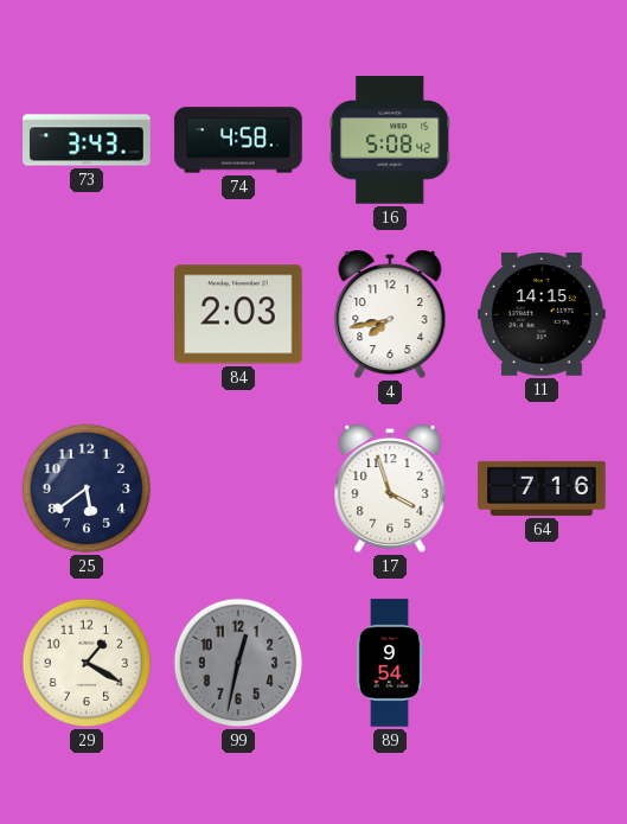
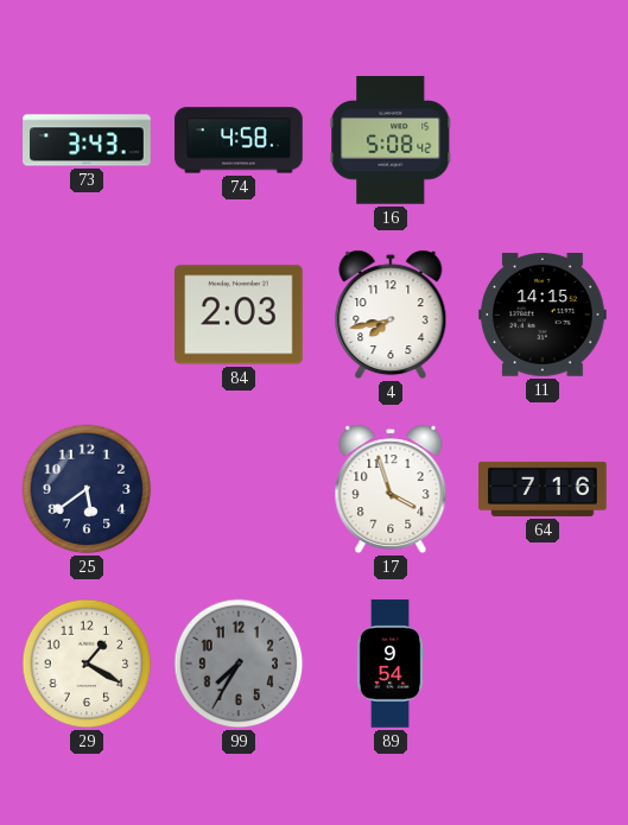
99: 12:32 -> 7:35 (239, 664)
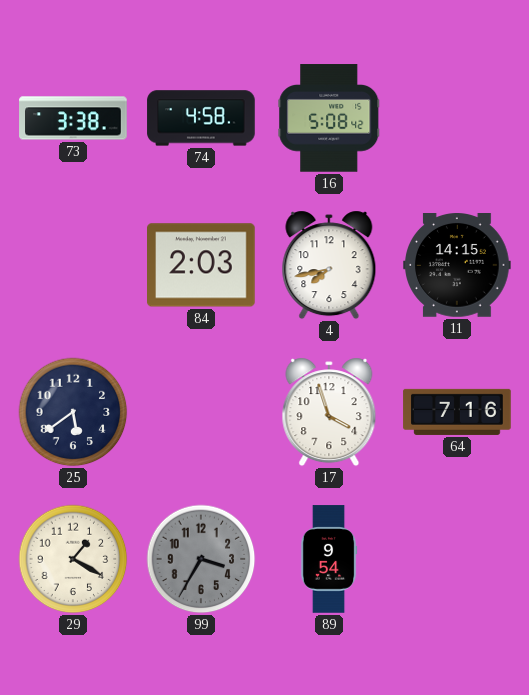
73: 3:43 -> 3:38 (73, 118)
99: 7:35 -> 3:35 (201, 559)
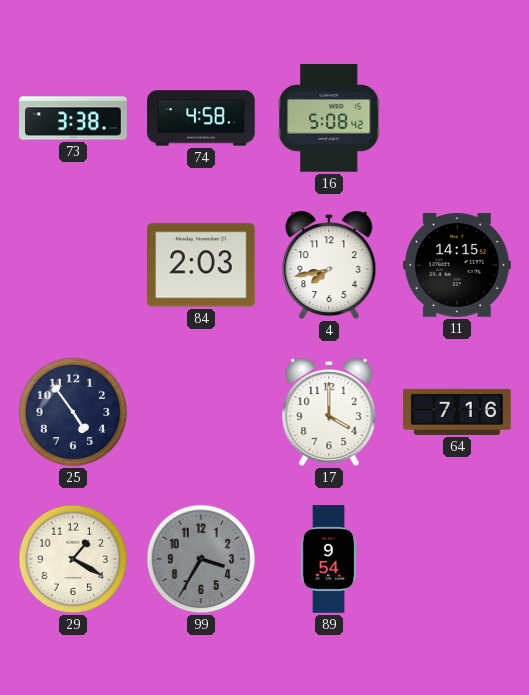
25: 5:39 -> 4:54 (73, 412)
17: 3:57 -> 4:00 (329, 412)
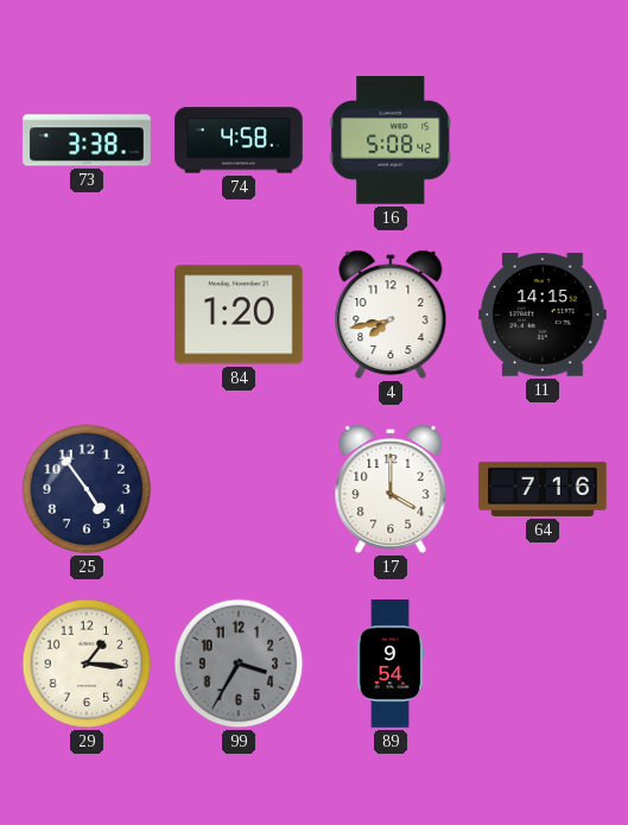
84: 2:03 -> 1:20 (239, 315)
29: 1:20 -> 1:16 (87, 664)
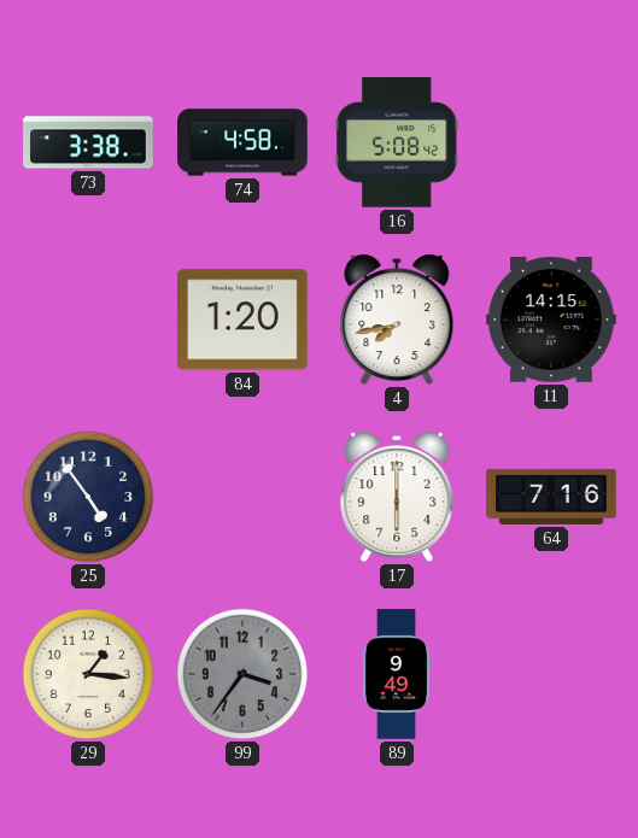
17: 4:00 -> 6:00 (397, 497)
99: 3:35 -> 3:36 (242, 674)
89: 9:54 -> 9:49 (397, 674)
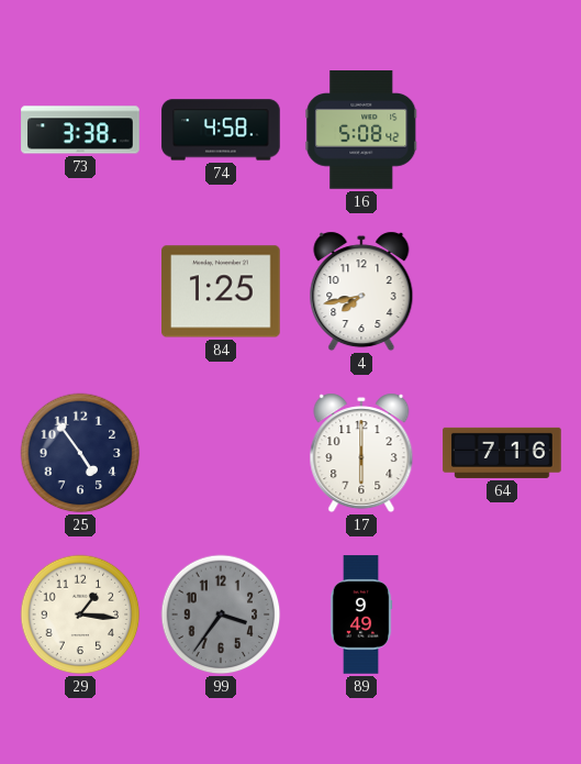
84: 1:20 -> 1:25 (221, 291)
11: 14:15 -> none (551, 321)
